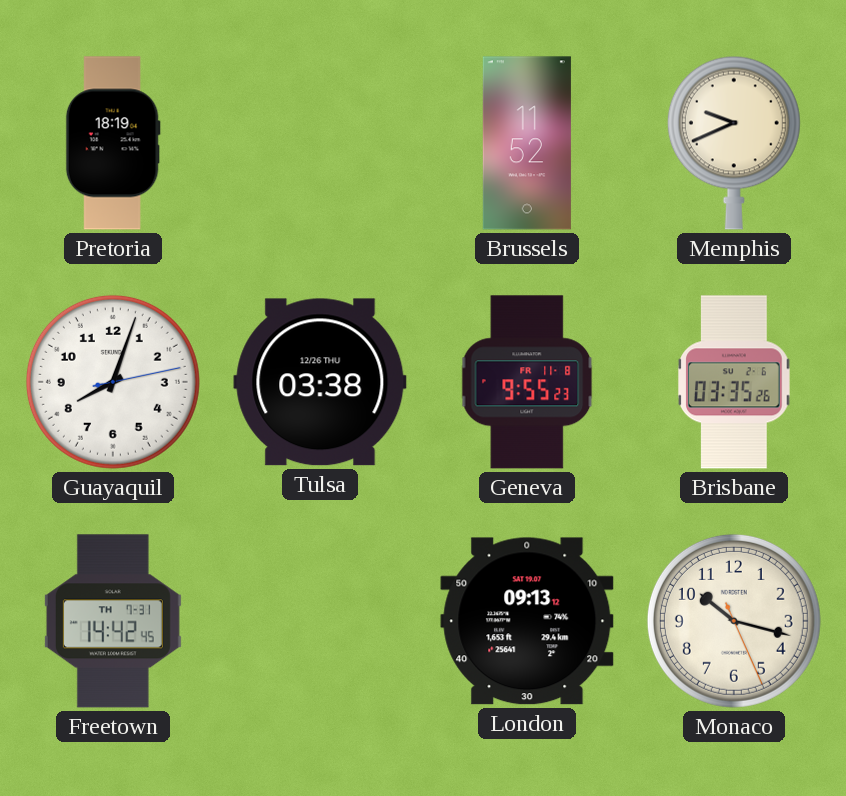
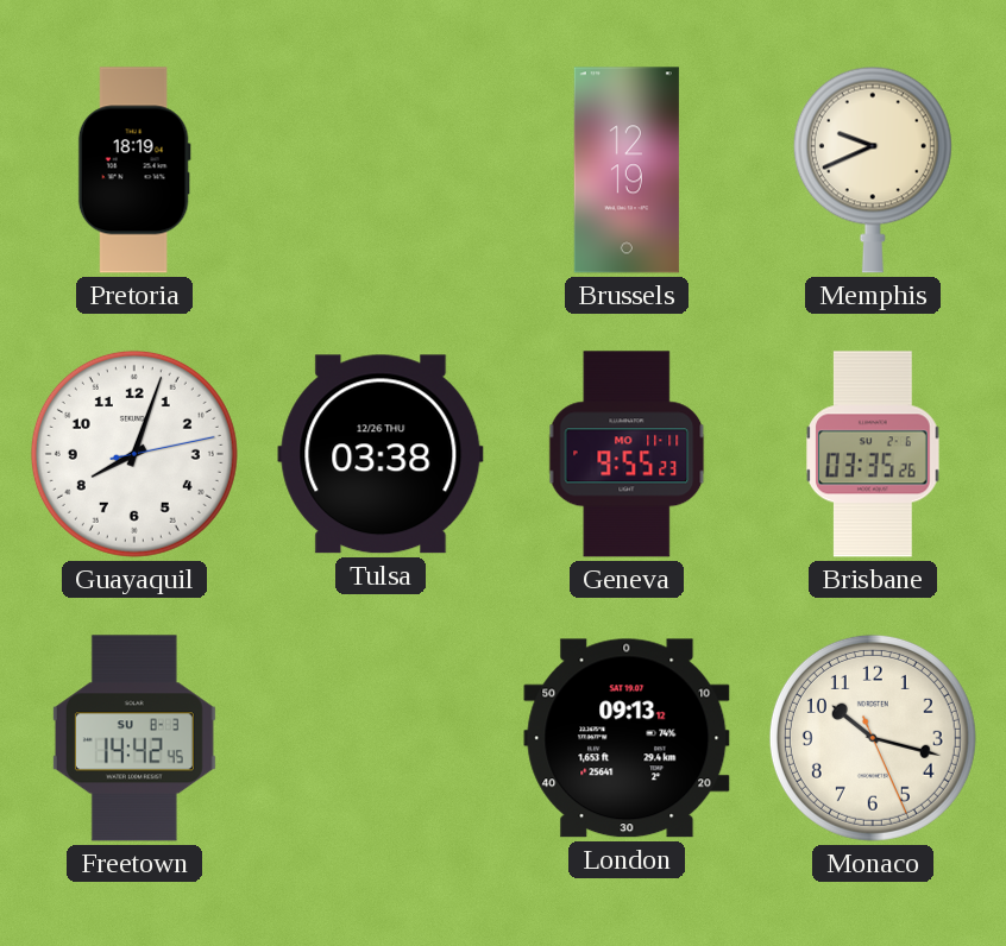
Brussels: 11:52 -> 12:19 (627, 170)
Geneva date: FR 11-8 -> MO 11-11 (627, 454)
Freetown date: TH 7-31 -> SU 8-3 (134, 738)
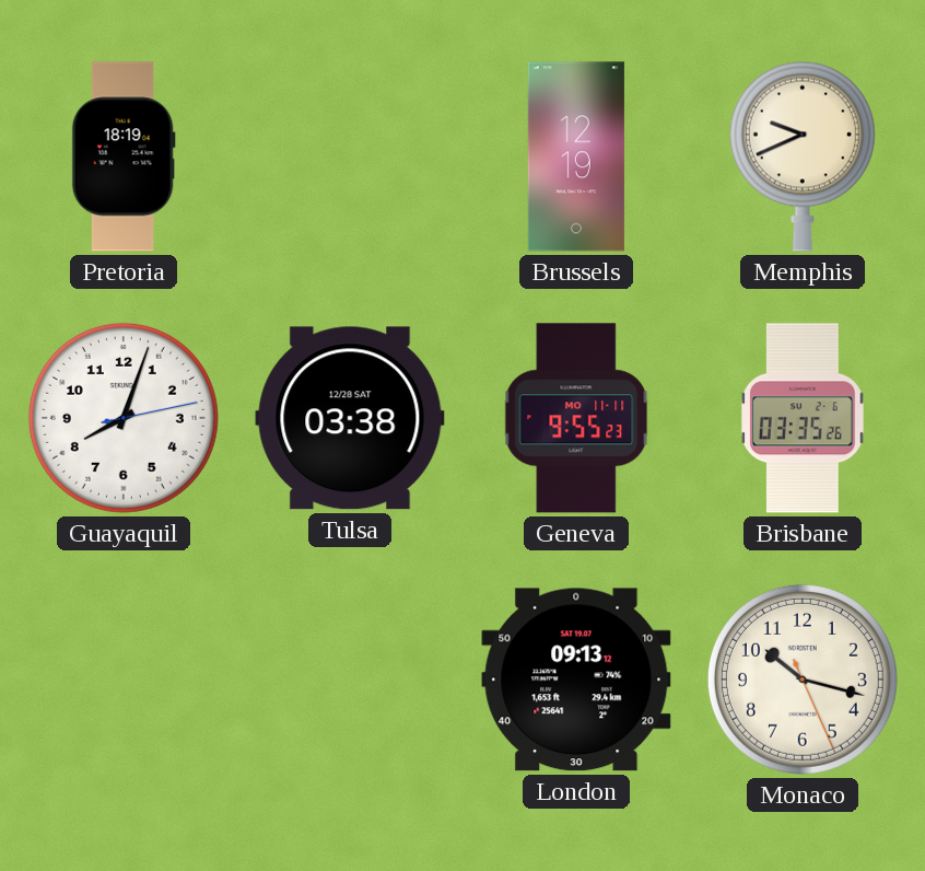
Tulsa date: 12/26 THU -> 12/28 SAT (350, 418)
Freetown: 14:42 -> none (134, 738)
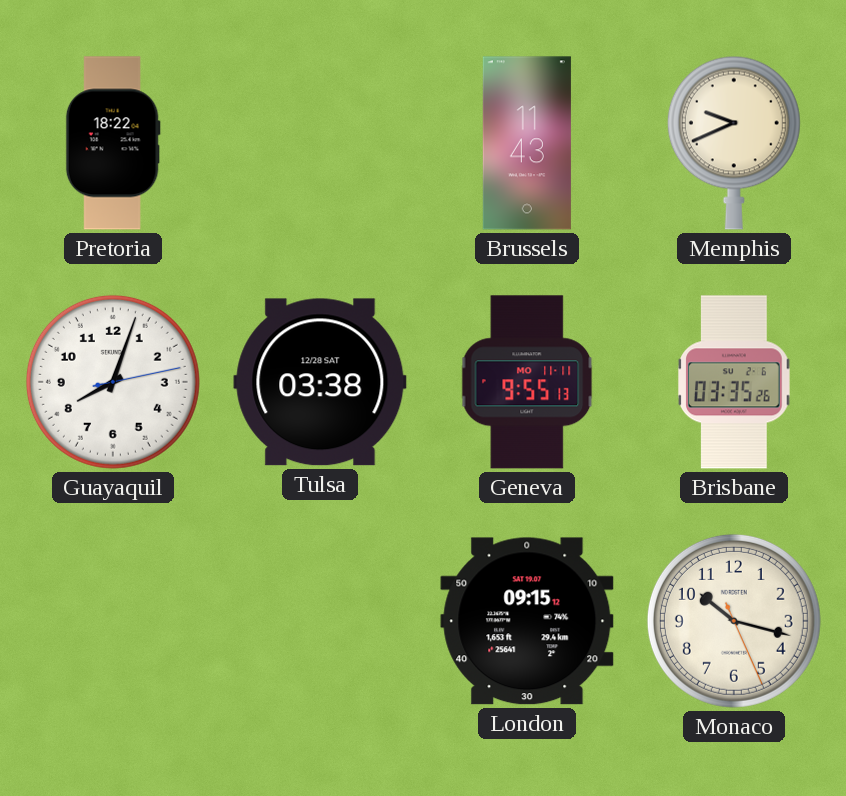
Pretoria: 18:19 -> 18:22 (113, 143)
Brussels: 12:19 -> 11:43 (527, 143)
Geneva: 9:55:23 -> 9:55:13 (527, 382)
London: 09:13 -> 09:15 (527, 621)
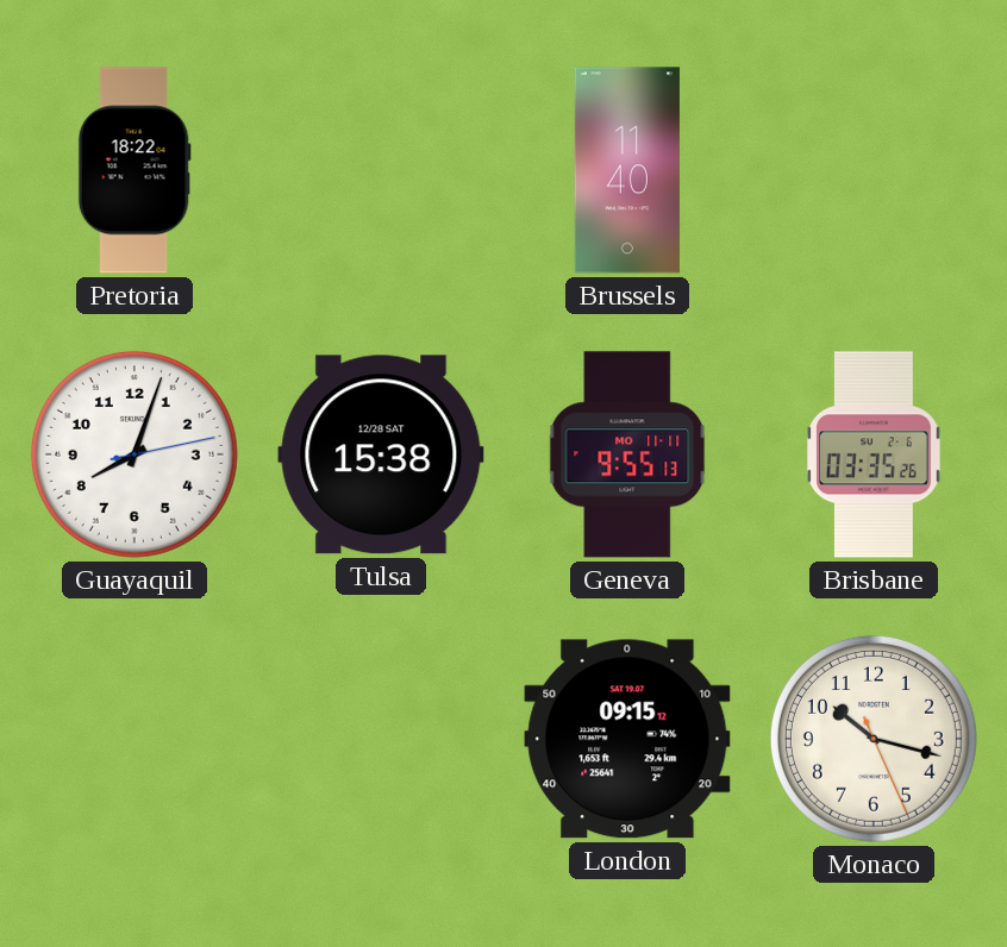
Brussels: 11:43 -> 11:40 (627, 170)
Memphis: 9:41 -> none (734, 143)
Tulsa: 03:38 -> 15:38 (381, 454)
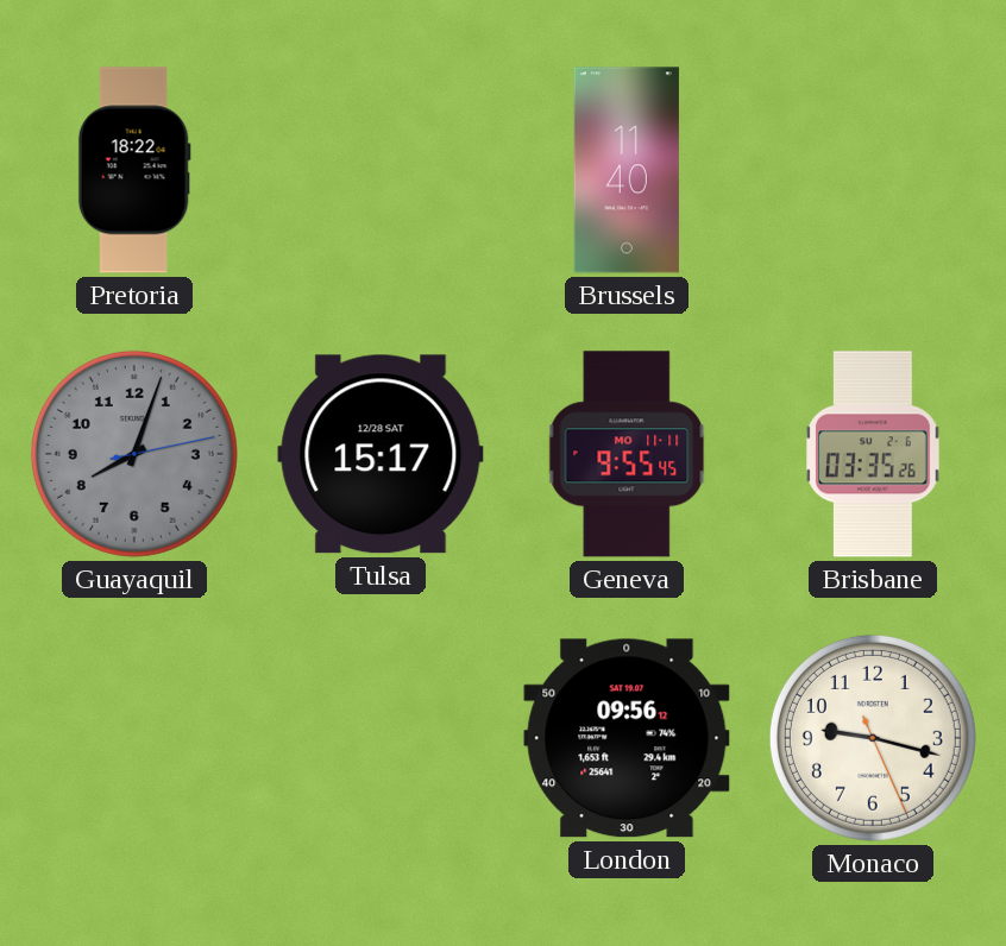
Guayaquil dial: white -> grey (134, 454)
Tulsa: 15:38 -> 15:17 (381, 454)
Geneva: 9:55:13 -> 9:55:45 (627, 454)
London: 09:15 -> 09:56 (627, 738)
Monaco: 10:17 -> 9:17 (873, 738)
